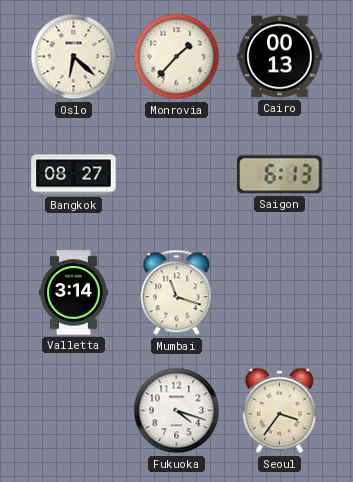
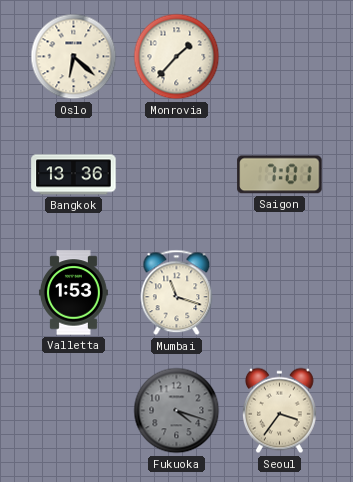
Cairo: 00:13 -> none (280, 57)
Bangkok: 08:27 -> 13:36 (74, 175)
Saigon: 6:13 -> 7:01 (280, 175)
Valletta: 3:14 -> 1:53 (73, 293)
Fukuoka dial: white -> grey (177, 411)
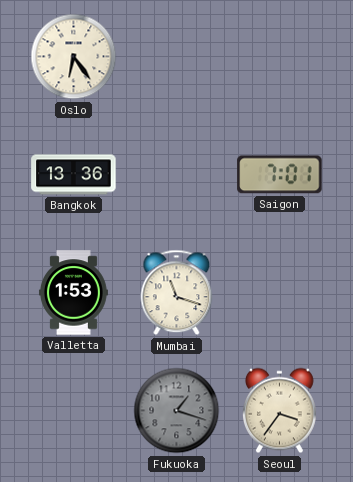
Oslo: 6:22 -> 6:24 (74, 57)
Monrovia: 1:37 -> none (177, 57)
Fukuoka: 4:18 -> 1:18 (177, 411)
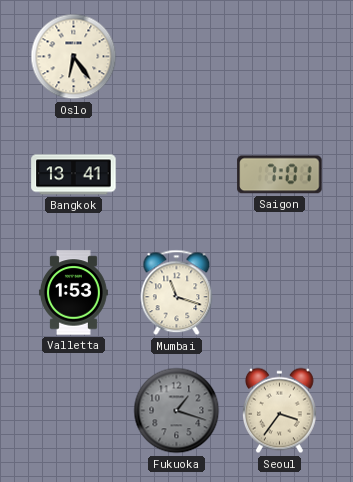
Bangkok: 13:36 -> 13:41 (74, 175)
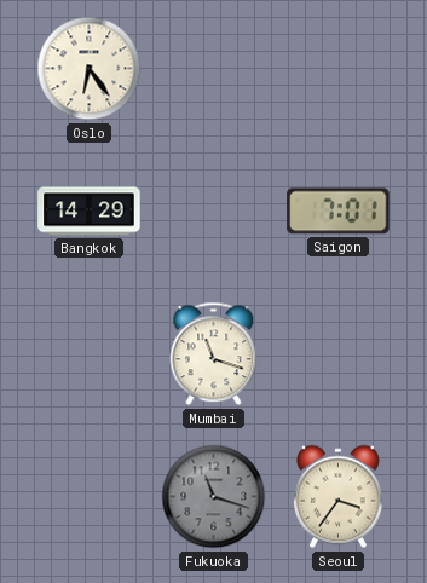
Bangkok: 13:41 -> 14:29 (90, 212)
Valletta: 1:53 -> none (73, 293)
Fukuoka: 1:18 -> 11:18 (214, 497)
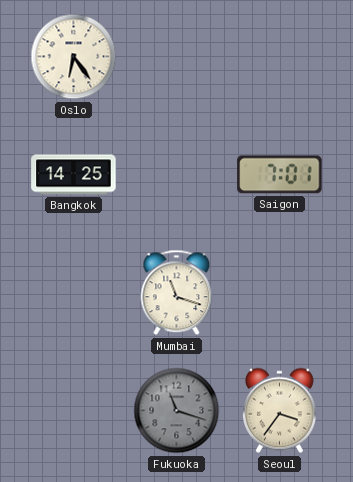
Bangkok: 14:29 -> 14:25 (74, 175)
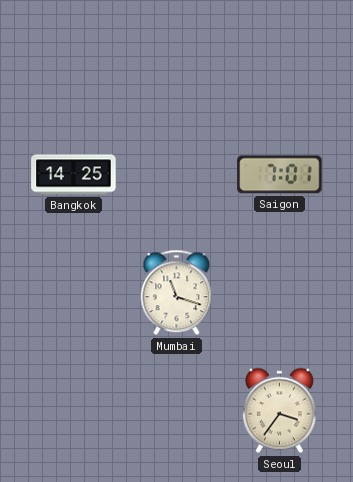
Oslo: 6:24 -> none (74, 57)
Fukuoka: 11:18 -> none (177, 411)
